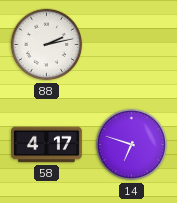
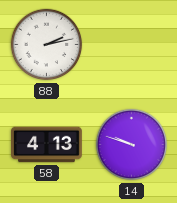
58: 4:17 -> 4:13 (47, 145)
14: 6:48 -> 9:48 (132, 145)
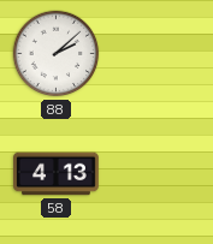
88: 2:13 -> 2:08 (57, 54)
14: 9:48 -> none (132, 145)
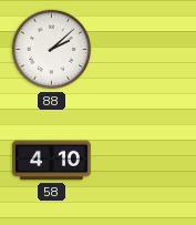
58: 4:13 -> 4:10 (52, 161)
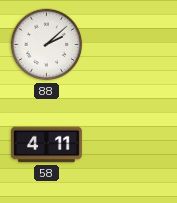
58: 4:10 -> 4:11 (47, 145)
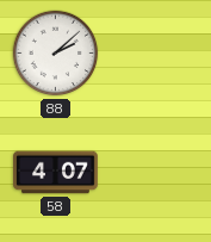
58: 4:11 -> 4:07 (56, 173)
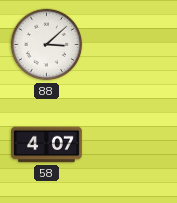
88: 2:08 -> 3:08 (47, 45)
